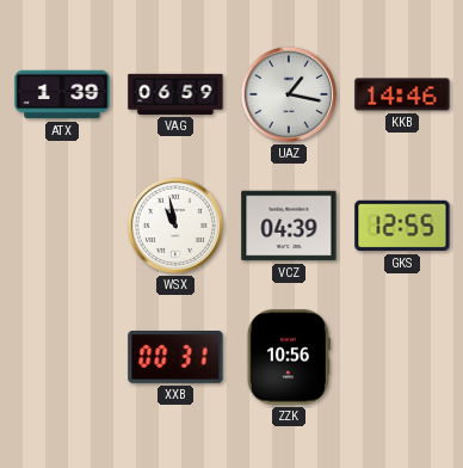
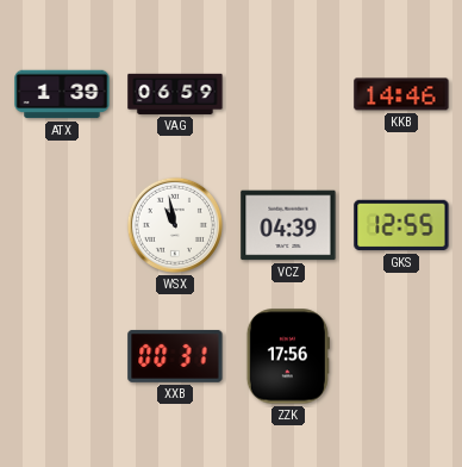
UAZ: 1:17 -> none (289, 94)
ZZK: 10:56 -> 17:56 (288, 356)
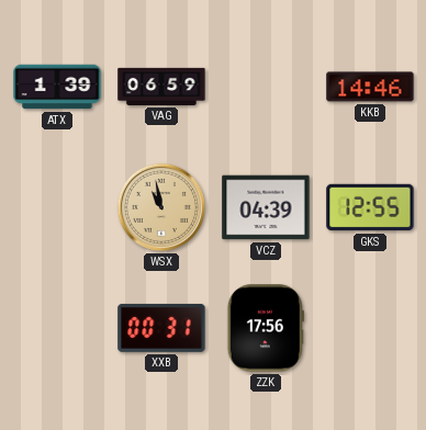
WSX dial: white -> champagne (161, 207)
